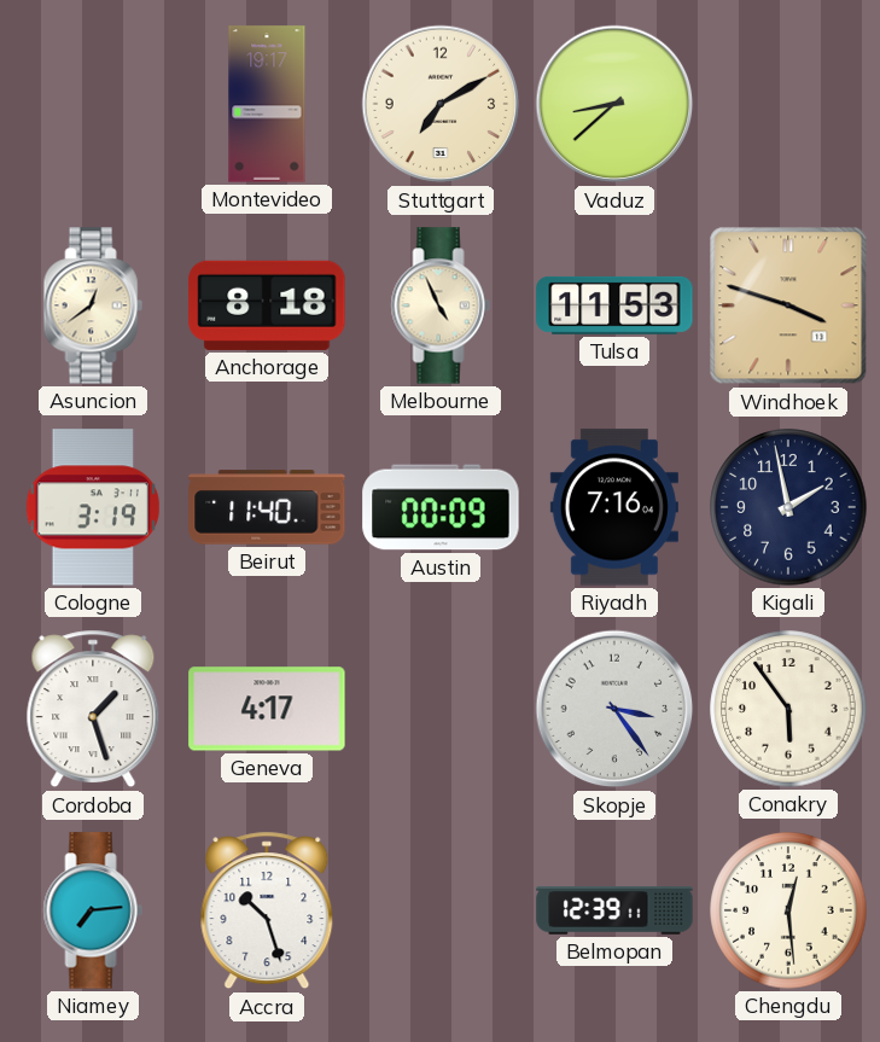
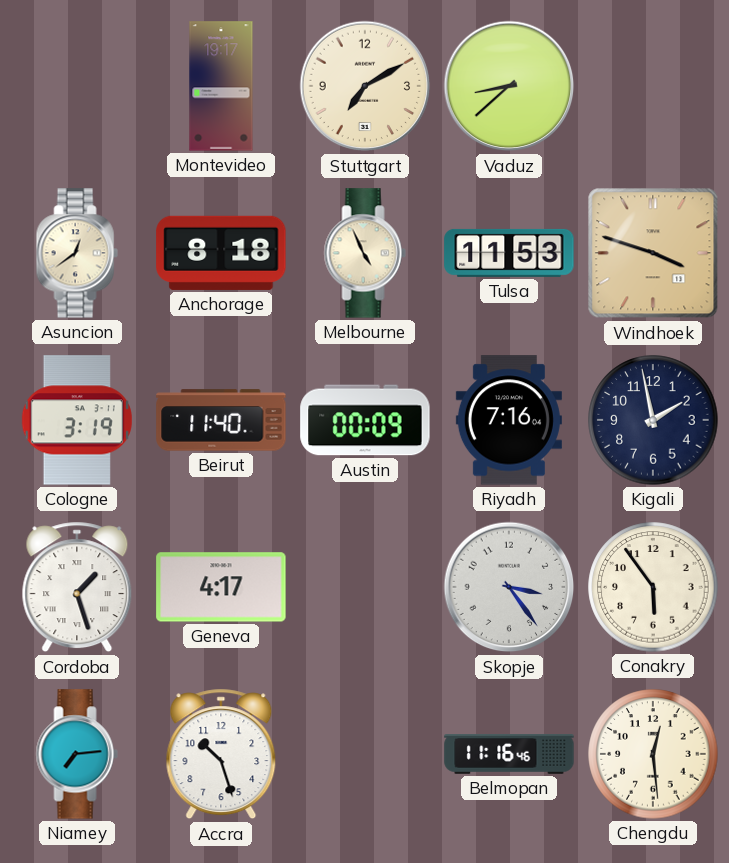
Belmopan: 12:39 -> 11:16 (509, 754)
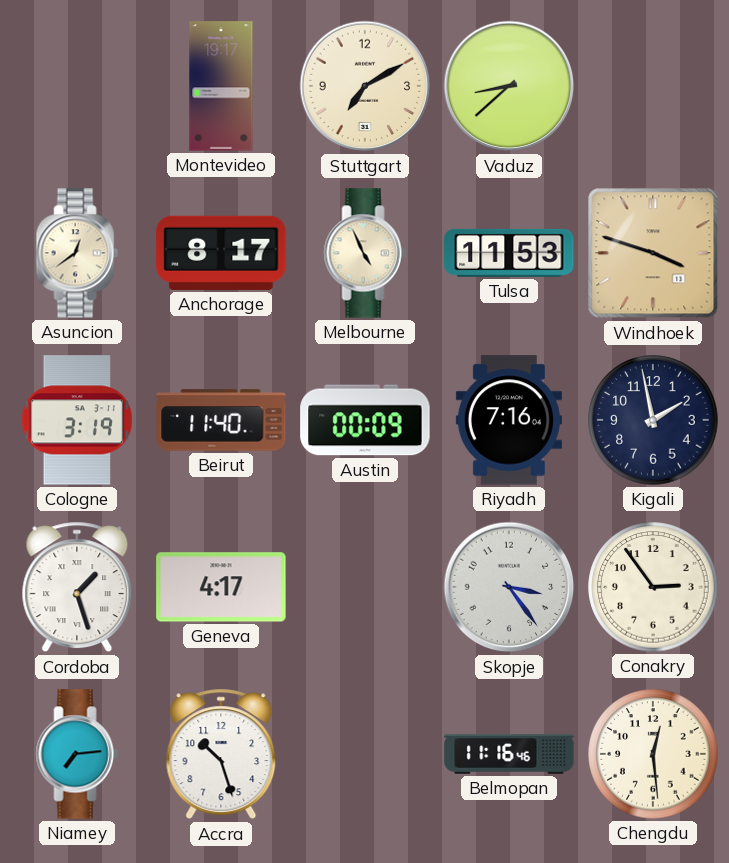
Anchorage: 8:18 -> 8:17 (221, 253)
Conakry: 5:54 -> 2:54 (653, 587)
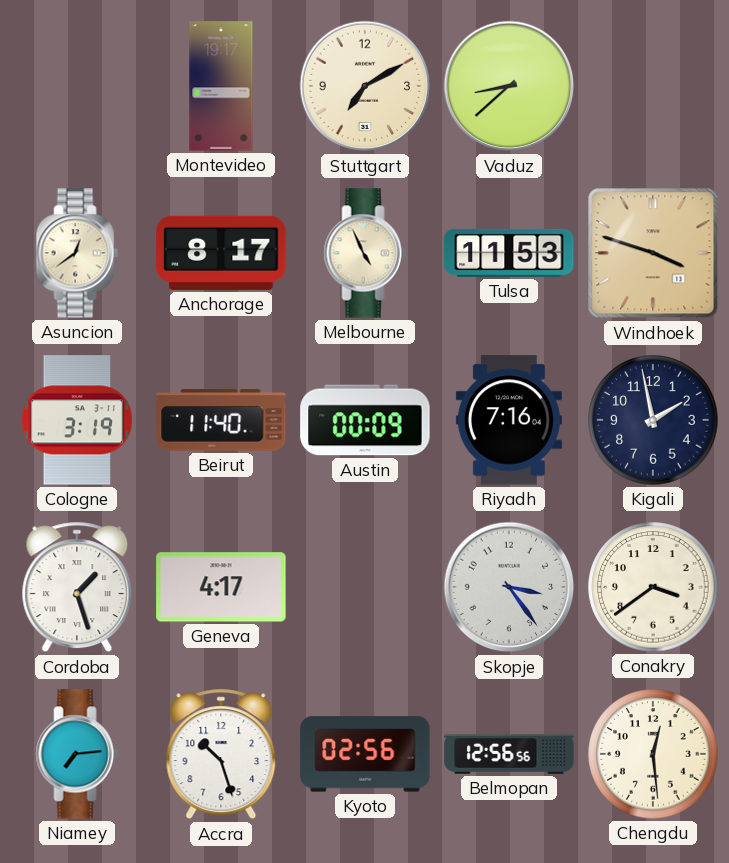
Conakry: 2:54 -> 3:39 (653, 587)
Kyoto: none -> 02:56 (365, 754)
Belmopan: 11:16 -> 12:56 (509, 754)
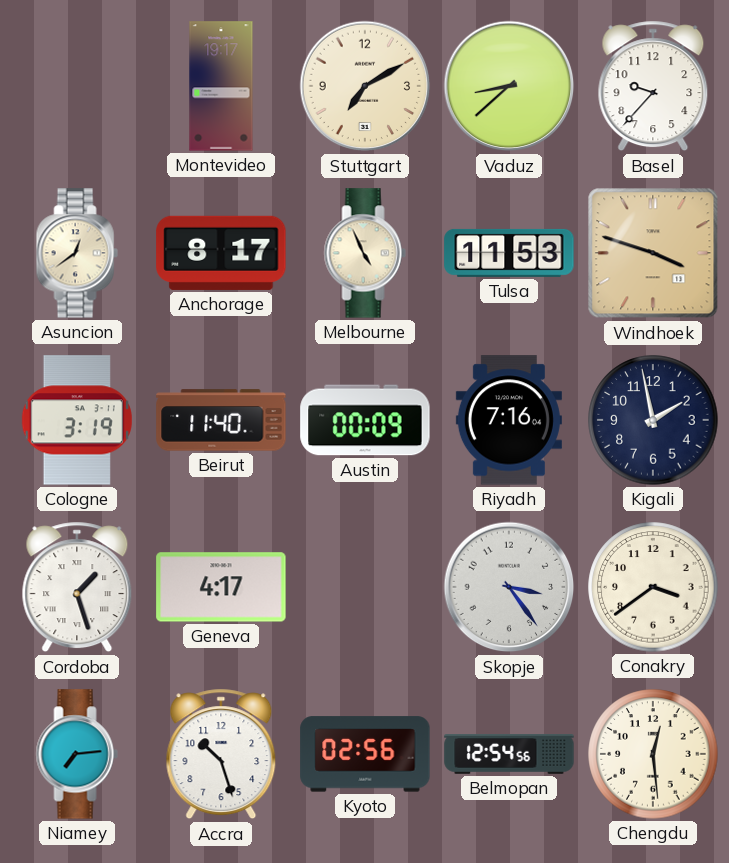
Basel: none -> 9:37 (653, 86)
Belmopan: 12:56 -> 12:54 (509, 754)
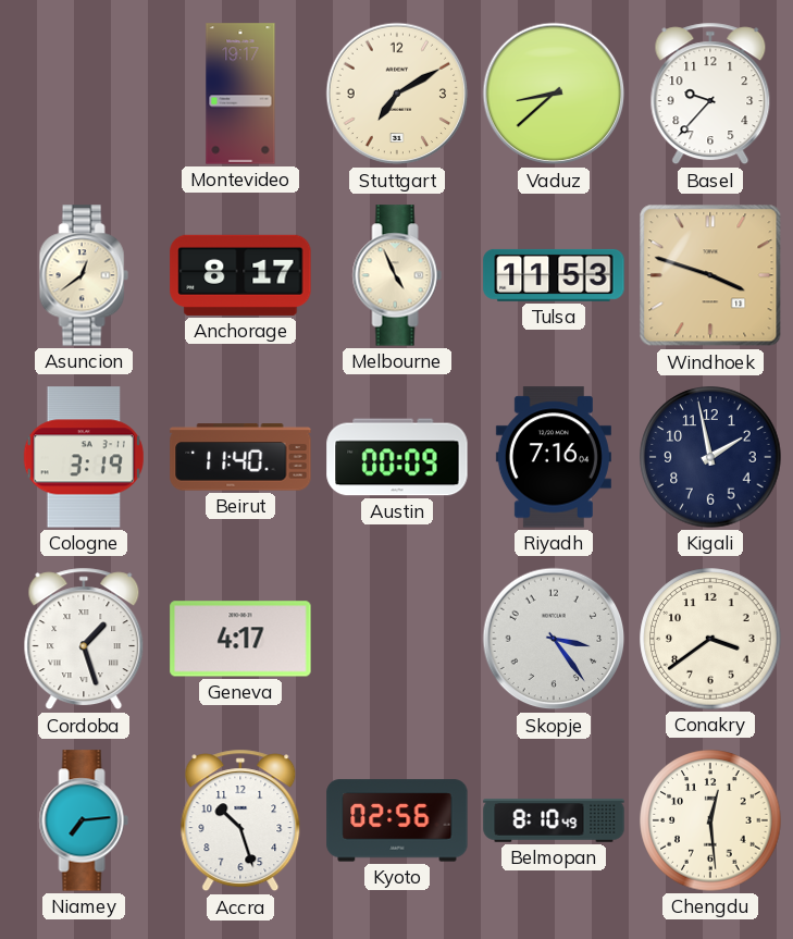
Belmopan: 12:54 -> 8:10 (554, 820)
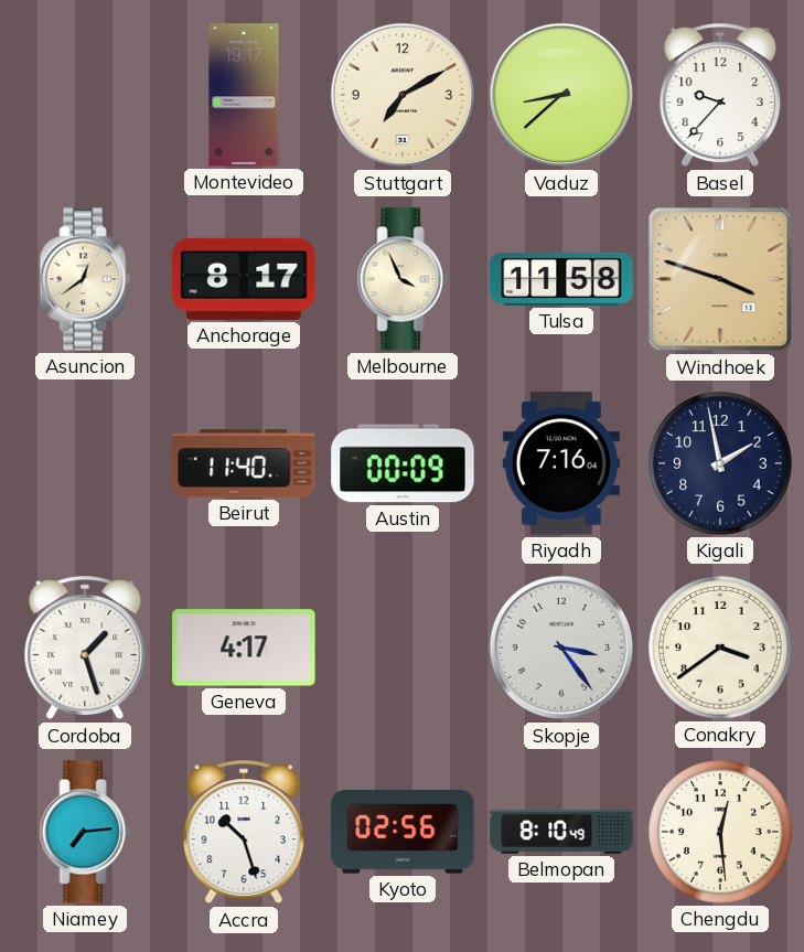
Melbourne: 4:56 -> 3:56 (403, 279)
Tulsa: 11:53 -> 11:58 (561, 279)
Cologne: 3:19 -> none (84, 457)
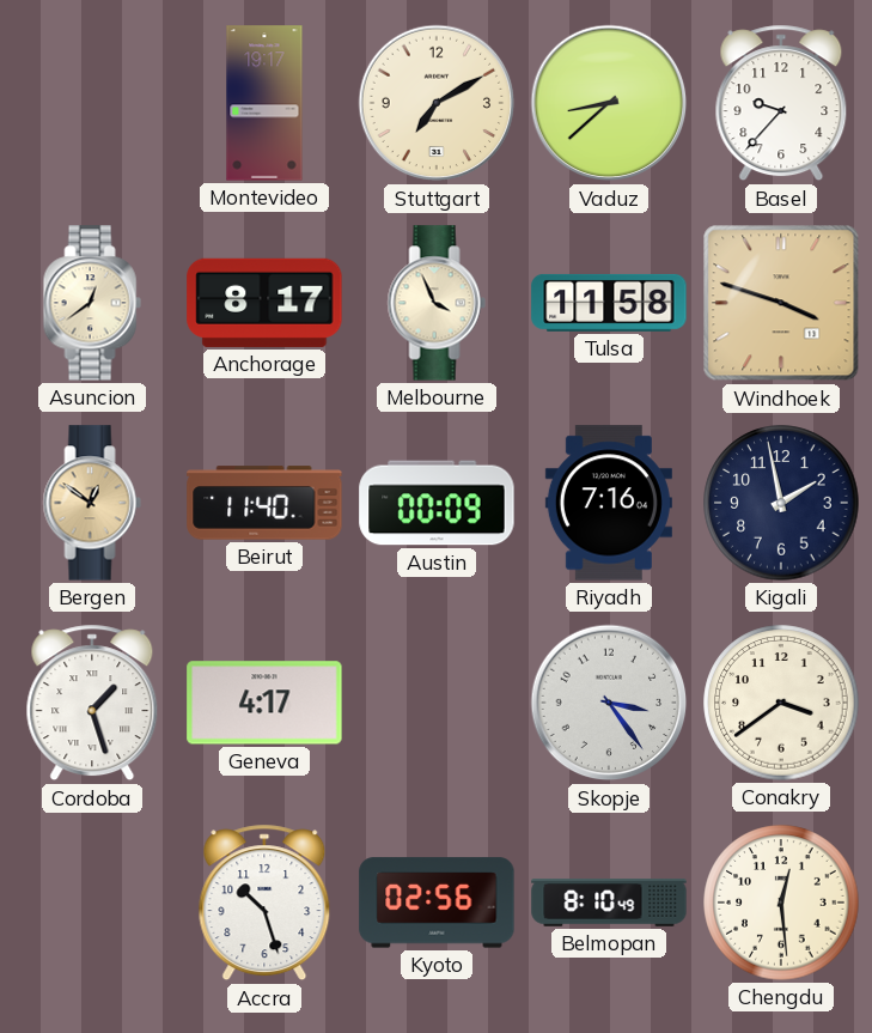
Bergen: none -> 12:51 (92, 503)
Niamey: 7:14 -> none (85, 832)
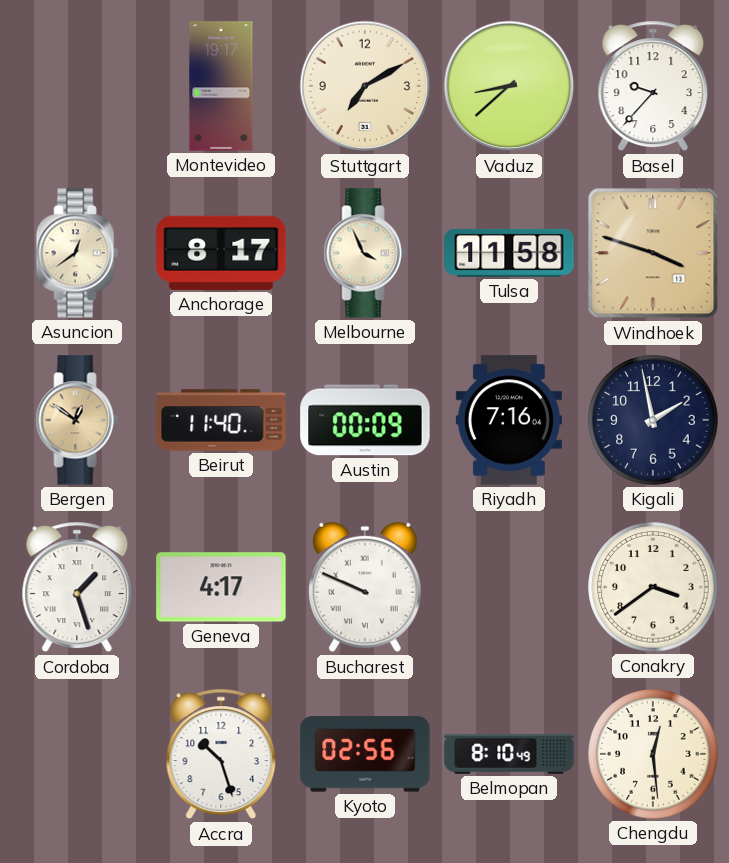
Bucharest: none -> 9:49 (366, 587)
Skopje: 3:24 -> none (609, 703)
